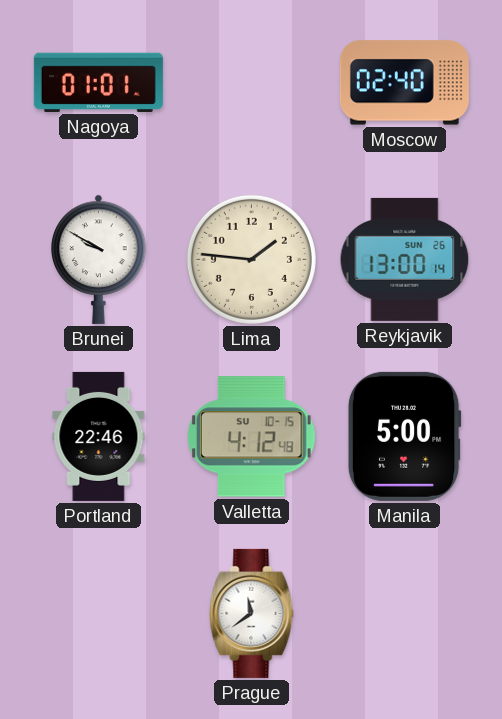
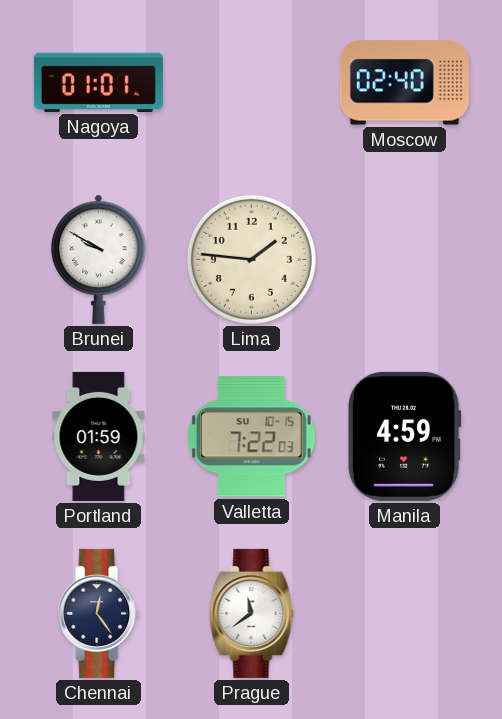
Reykjavik: 13:00 -> none (405, 259)
Portland: 22:46 -> 01:59 (99, 436)
Valletta: 4:12 -> 7:22 (252, 437)
Manila: 5:00 -> 4:59 (404, 436)
Chennai: none -> 12:24 (99, 613)
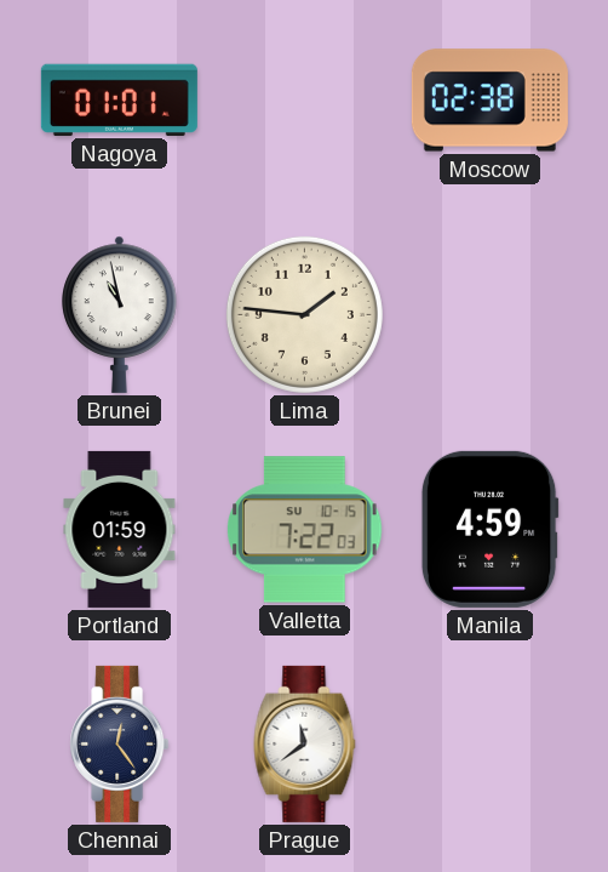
Moscow: 02:40 -> 02:38 (489, 101)
Brunei: 9:50 -> 10:58 (120, 314)
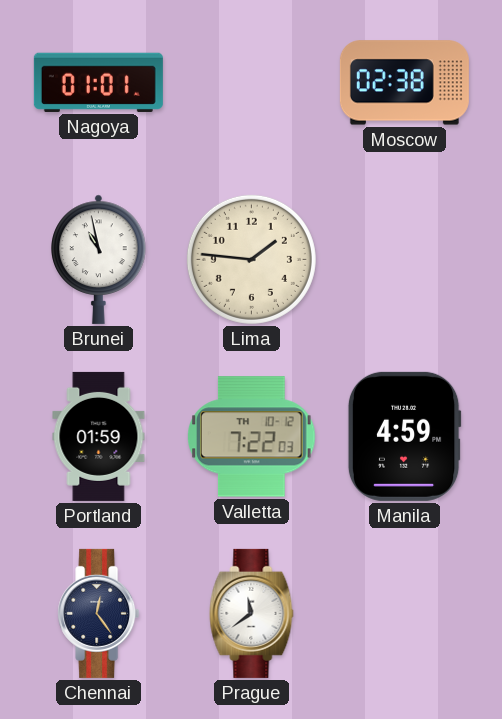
Valletta date: SU 10-15 -> TH 10-12 (252, 437)
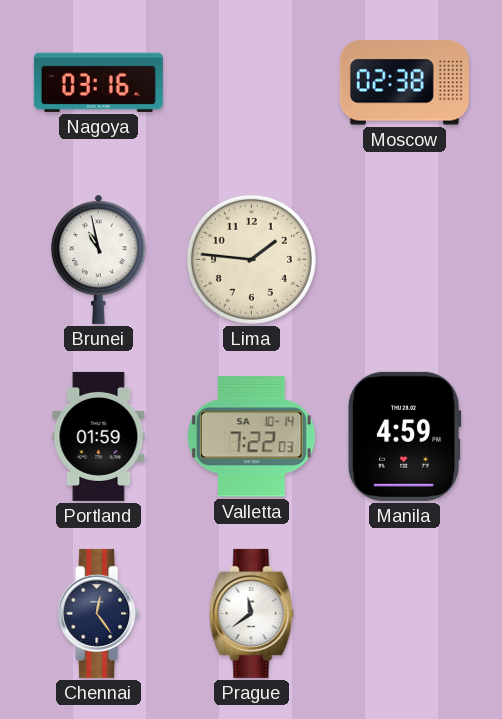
Nagoya: 01:01 -> 03:16 (98, 82)
Valletta date: TH 10-12 -> SA 10-14 (252, 437)
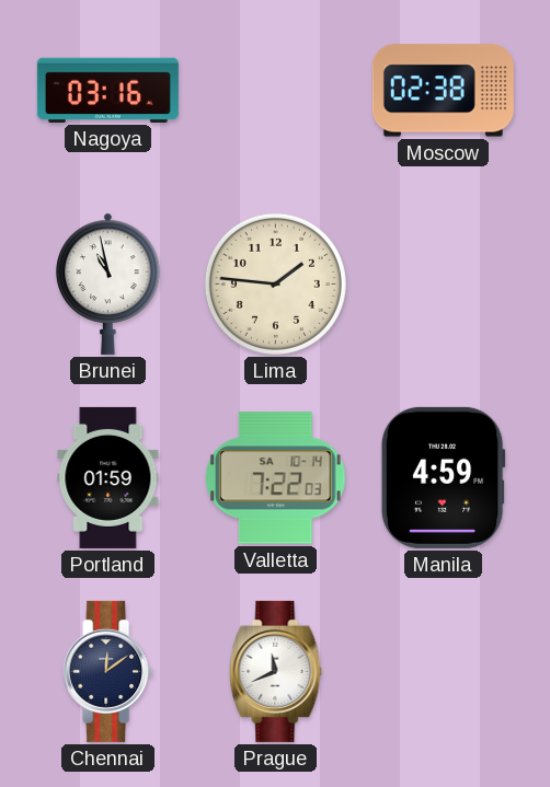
Chennai: 12:24 -> 12:09 (108, 671)
Prague: 11:39 -> 11:41 (276, 671)
